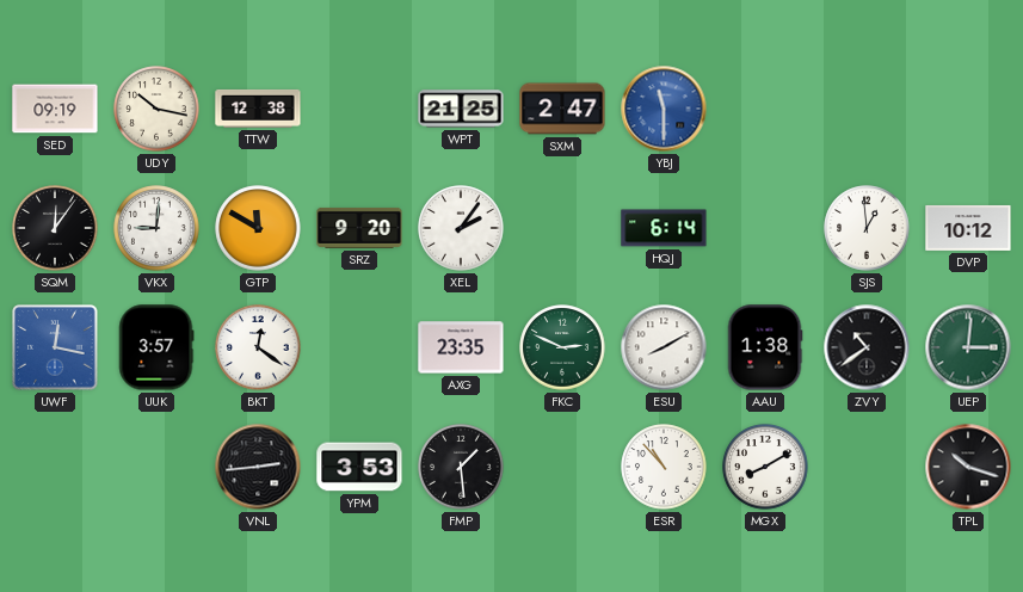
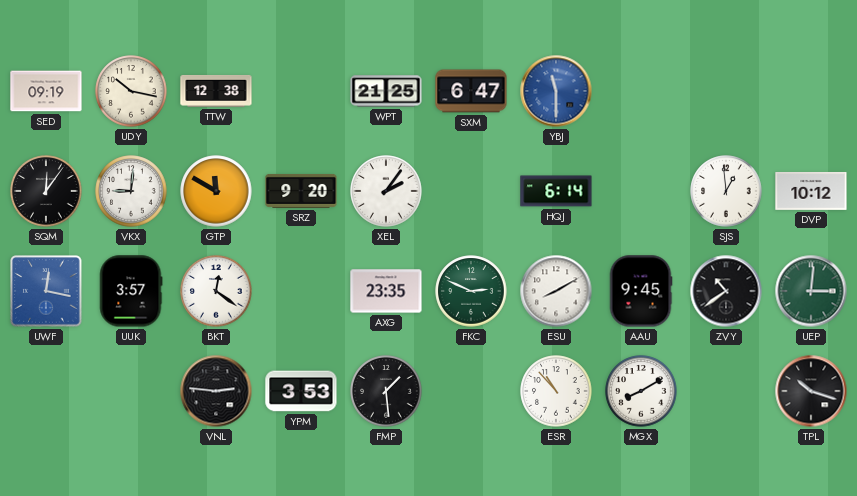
SXM: 2:47 -> 6:47 (471, 91)
AAU: 1:38 -> 9:45 (641, 291)
VNL: 2:44 -> 2:46 (216, 391)
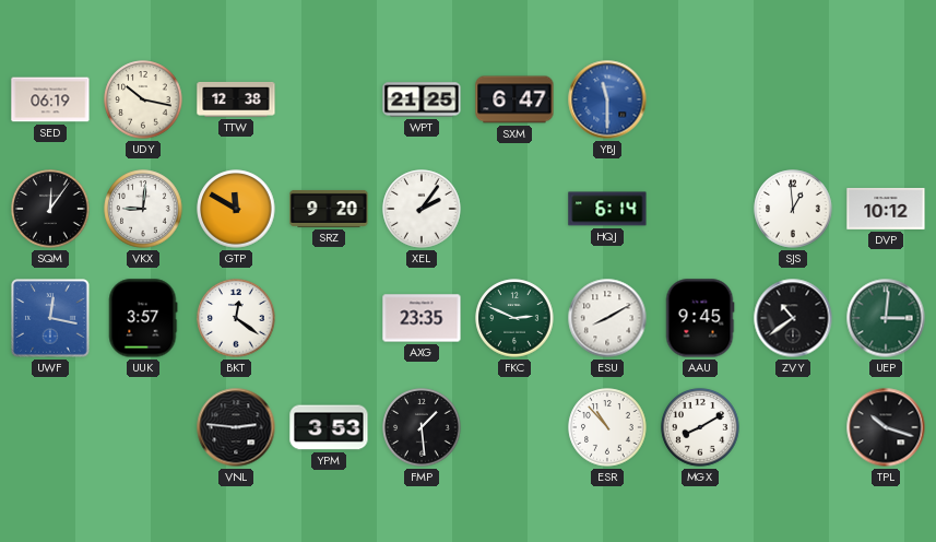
SED: 09:19 -> 06:19 (50, 99)
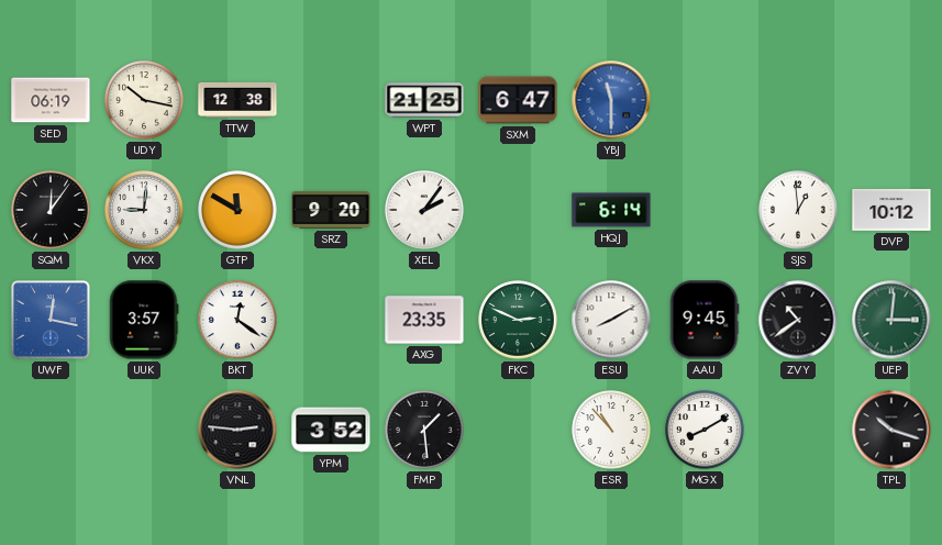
YPM: 3:53 -> 3:52 (331, 430)
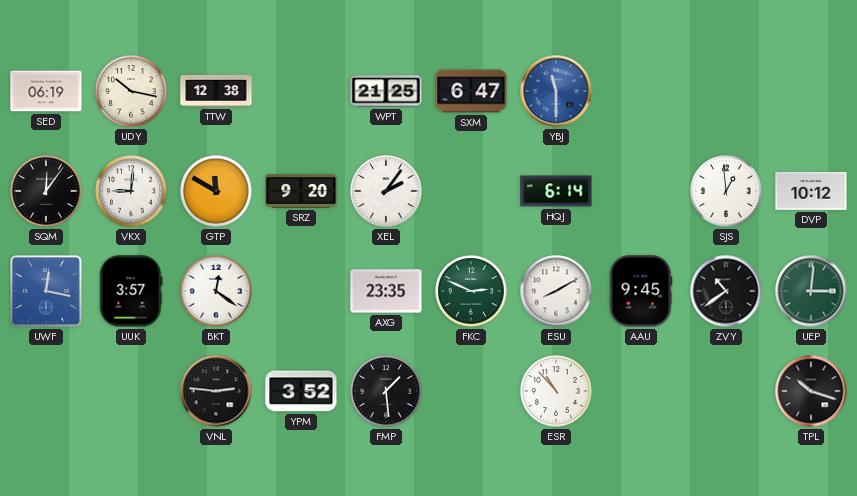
MGX: 8:10 -> none (705, 430)
